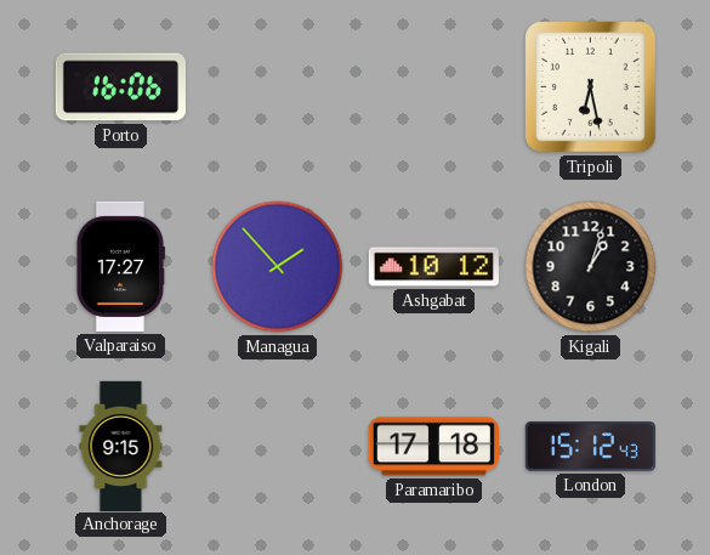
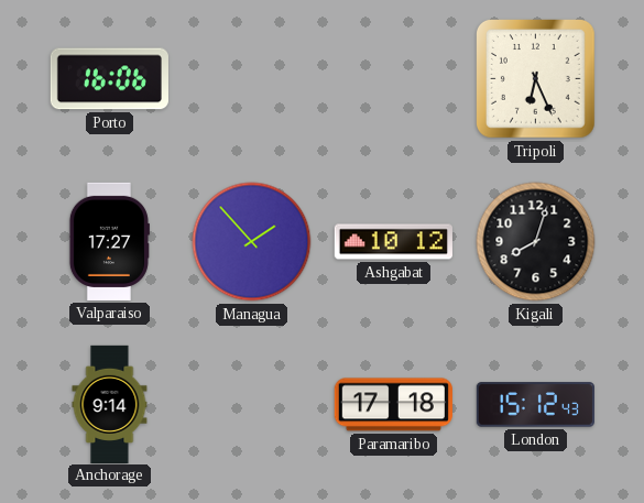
Tripoli: 6:28 -> 6:26 (536, 79)
Kigali: 1:03 -> 8:03 (536, 242)
Anchorage: 9:15 -> 9:14 (110, 404)
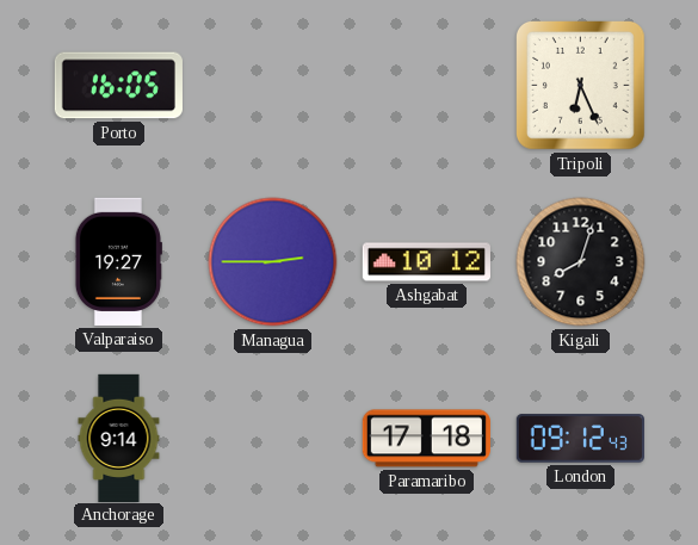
Porto: 16:06 -> 16:05 (118, 86)
Valparaiso: 17:27 -> 19:27 (118, 261)
Managua: 1:53 -> 2:45 (273, 262)
London: 15:12 -> 09:12 (580, 439)
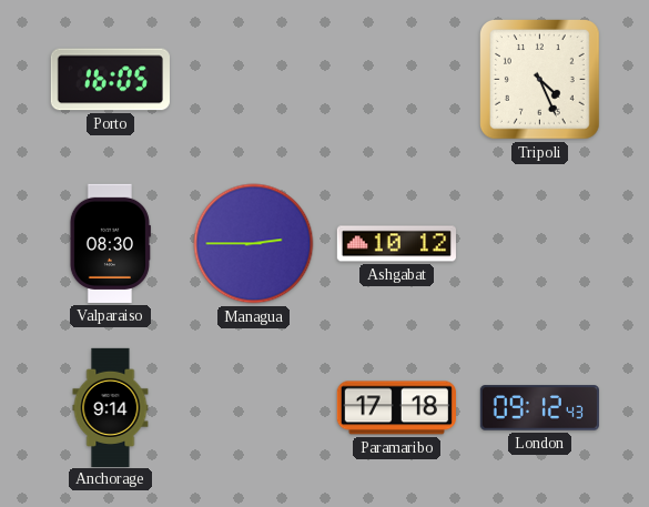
Tripoli: 6:26 -> 4:26 (540, 80)
Valparaiso: 19:27 -> 08:30 (110, 243)
Kigali: 8:03 -> none (581, 262)
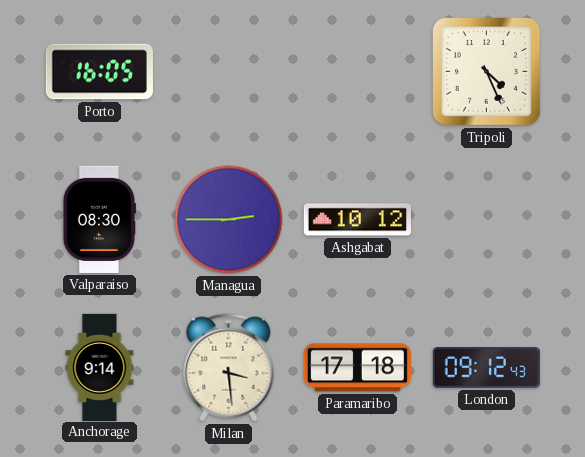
Milan: none -> 3:29 (229, 368)
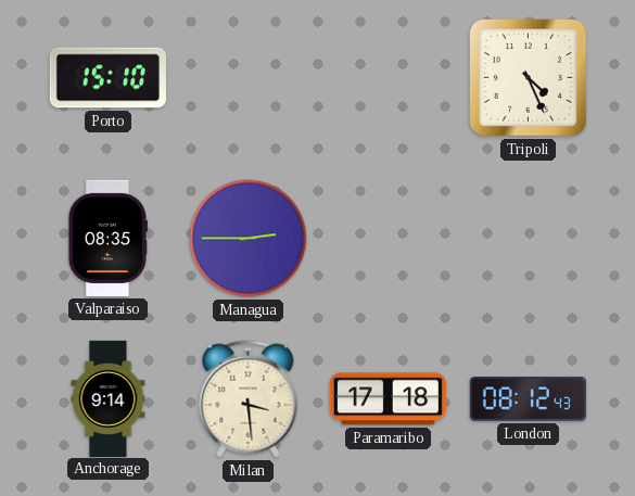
Porto: 16:05 -> 15:10 (107, 78)
Valparaiso: 08:30 -> 08:35 (107, 238)
Ashgabat: 10:12 -> none (357, 220)
London: 09:12 -> 08:12 (528, 399)
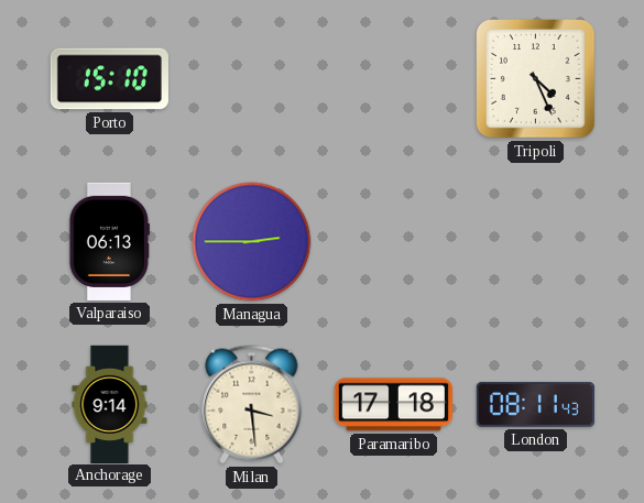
Valparaiso: 08:35 -> 06:13 (109, 241)
London: 08:12 -> 08:11 (535, 405)
